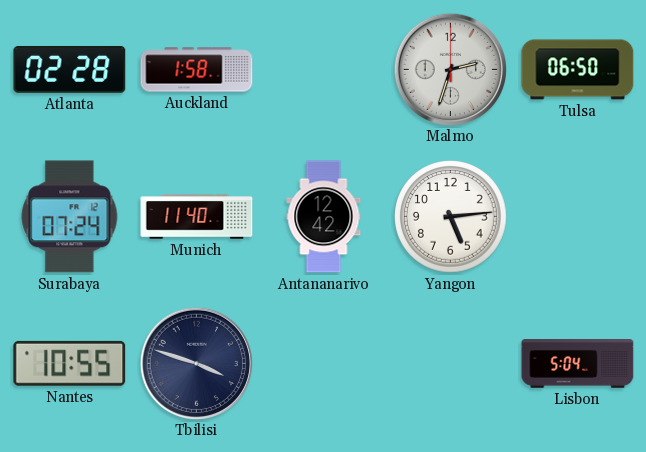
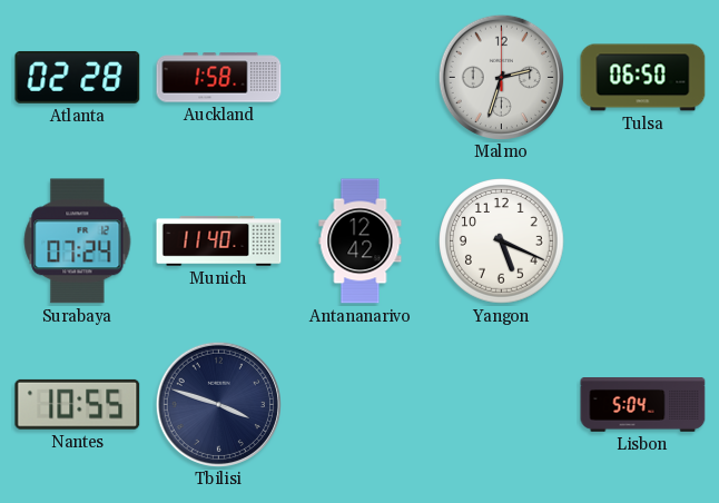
Yangon: 5:14 -> 5:19 (502, 241)
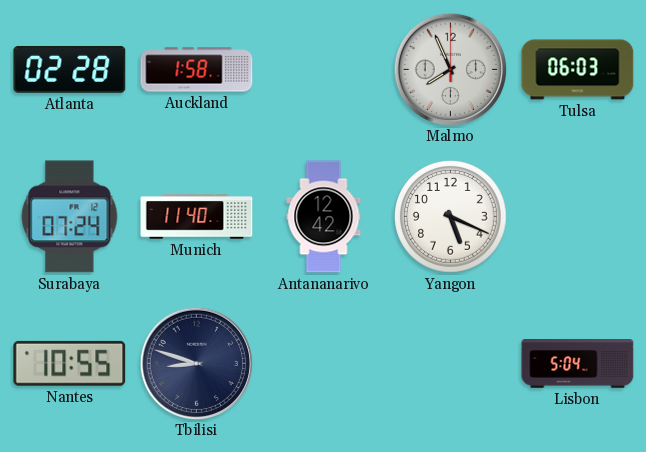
Malmo: 2:33 -> 7:56 (450, 69)
Tulsa: 06:50 -> 06:03 (578, 70)
Tbilisi: 3:48 -> 8:48 (196, 363)
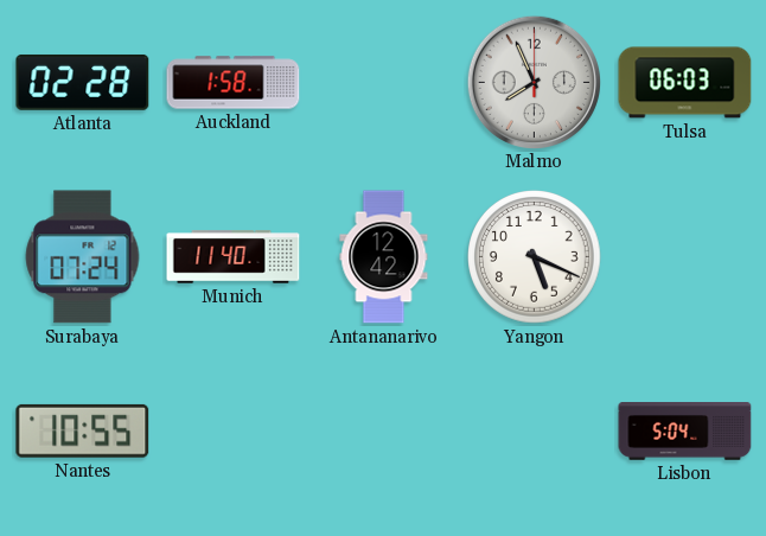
Tbilisi: 8:48 -> none (196, 363)
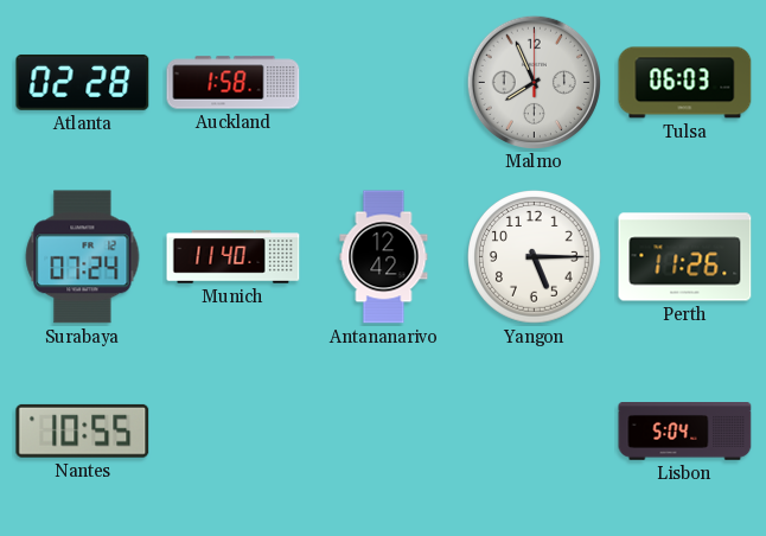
Yangon: 5:19 -> 5:15 (535, 257)
Perth: none -> 11:26 (685, 257)
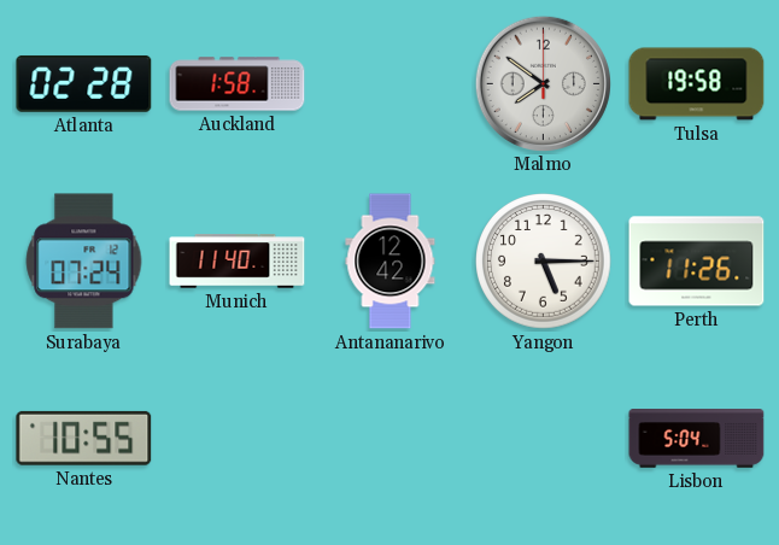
Malmo: 7:56 -> 7:51 (543, 83)
Tulsa: 06:03 -> 19:58 (697, 84)
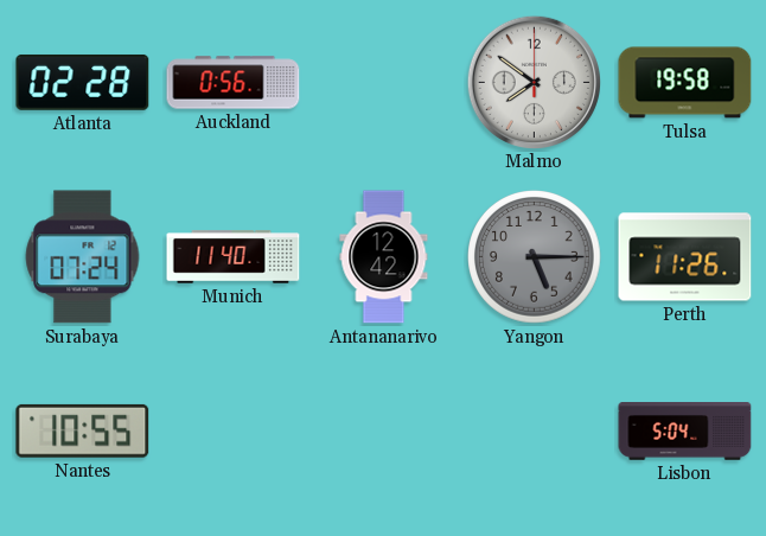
Auckland: 1:58 -> 0:56 (234, 83)
Yangon dial: white -> grey (535, 257)
